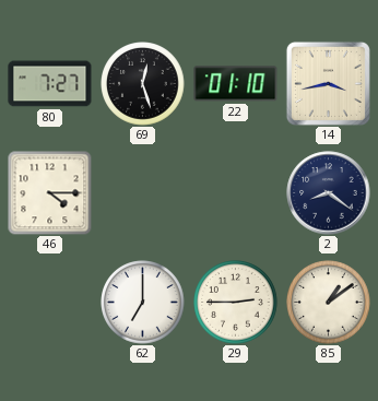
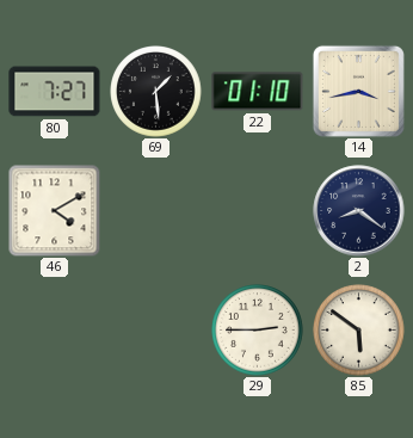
69: 12:27 -> 1:29 (156, 92)
46: 4:15 -> 4:10 (54, 210)
62: 7:00 -> none (143, 303)
85: 1:09 -> 5:51 (359, 331)
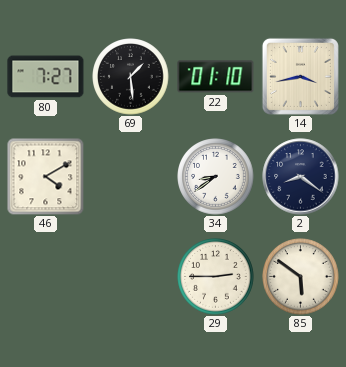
34: none -> 8:39 (216, 177)
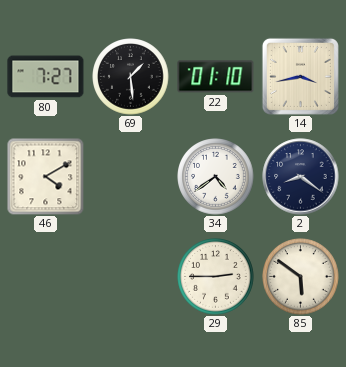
34: 8:39 -> 4:39 (216, 177)
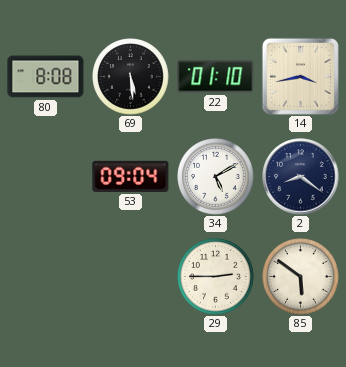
80: 7:27 -> 8:08 (46, 77)
69: 1:29 -> 5:29 (131, 77)
46: 4:10 -> none (45, 176)
53: none -> 09:04 (131, 176)
34: 4:39 -> 5:10 (216, 177)
